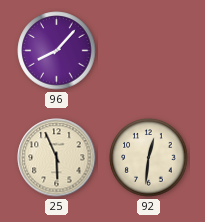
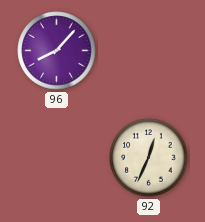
25: 5:56 -> none (57, 158)
92: 12:31 -> 12:34 (149, 158)
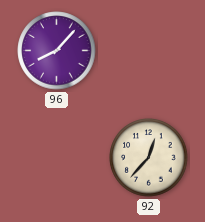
92: 12:34 -> 12:37 (149, 158)
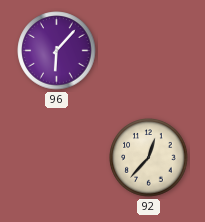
96: 8:07 -> 6:07 (57, 51)
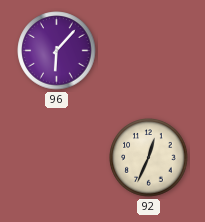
92: 12:37 -> 12:34 (149, 158)
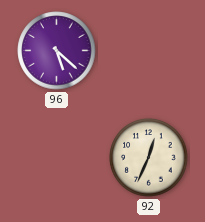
96: 6:07 -> 5:22 (57, 51)
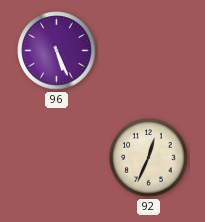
96: 5:22 -> 5:26 (57, 51)
